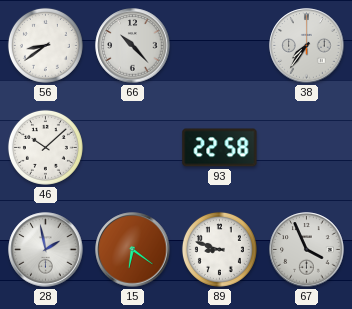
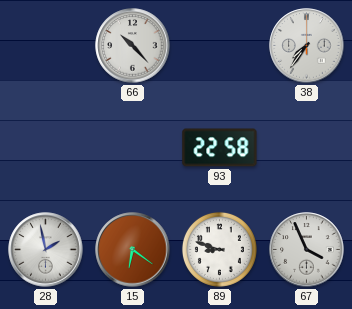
56: 8:39 -> none (45, 45)
46: 10:08 -> none (45, 147)
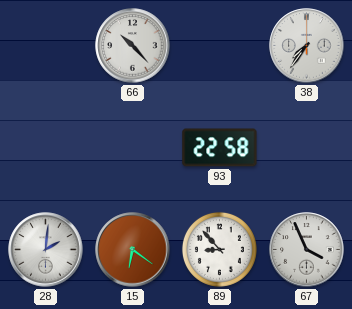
28: 1:58 -> 2:01 (46, 250)
89: 8:48 -> 8:53 (219, 249)
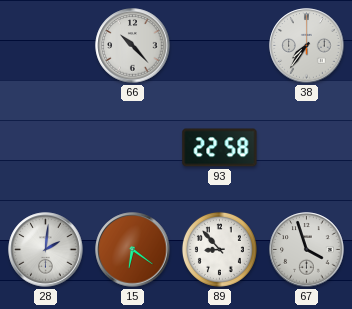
67: 3:56 -> 3:57 (307, 250)
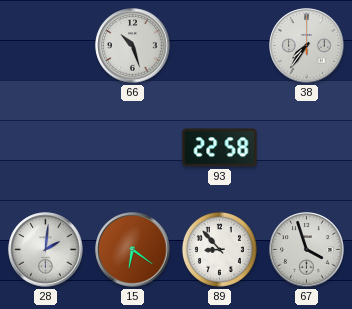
66: 10:23 -> 10:27 (133, 46)
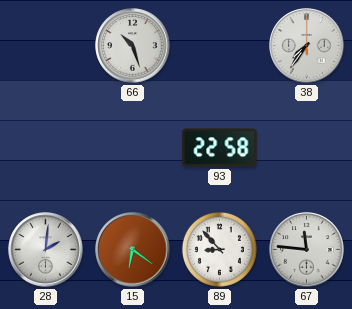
67: 3:57 -> 11:46 (307, 250)
